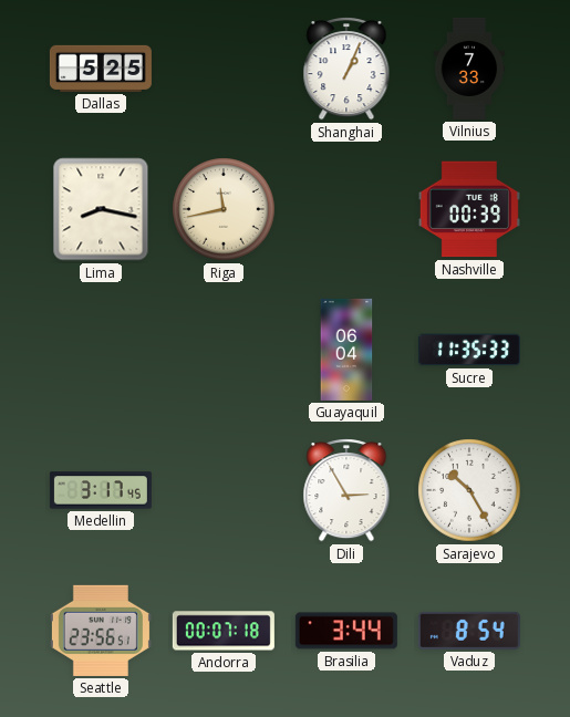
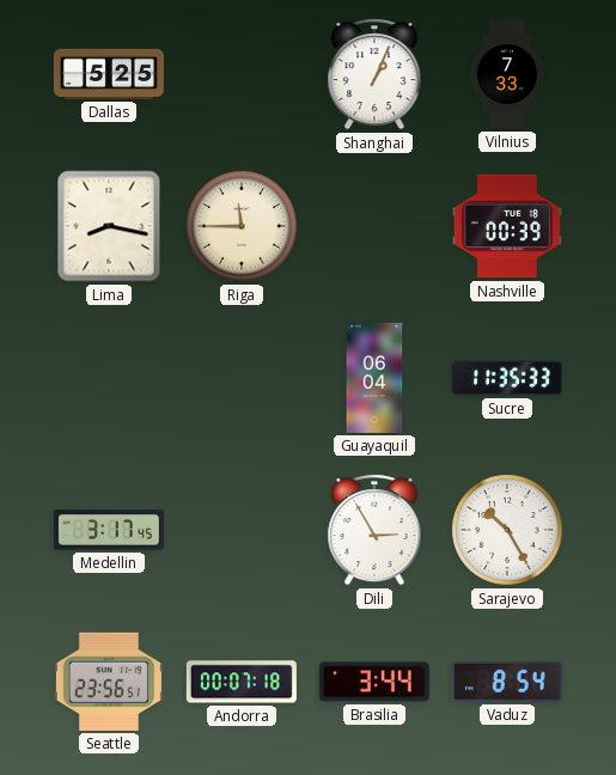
Riga: 11:43 -> 11:45 (242, 226)
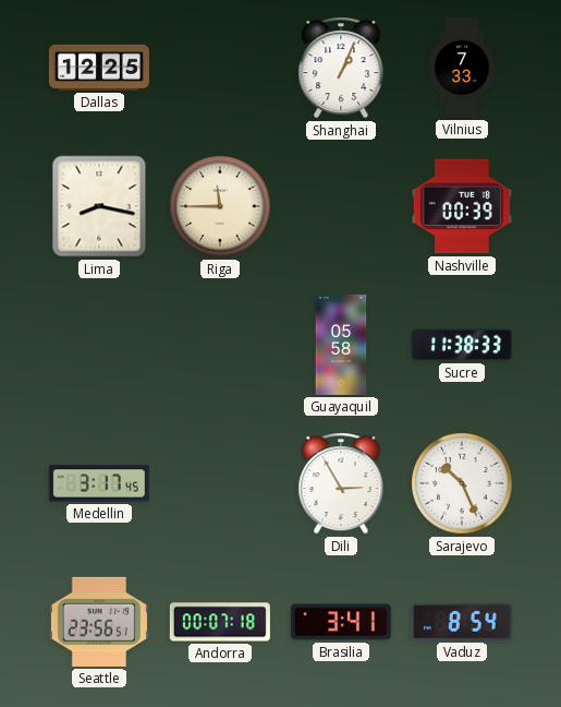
Dallas: 5:25 -> 12:25 (99, 68)
Guayaquil: 06:04 -> 05:58 (341, 345)
Sucre: 11:35 -> 11:38 (462, 345)
Sarajevo: 10:25 -> 10:26 (462, 483)
Brasilia: 3:44 -> 3:41 (341, 622)
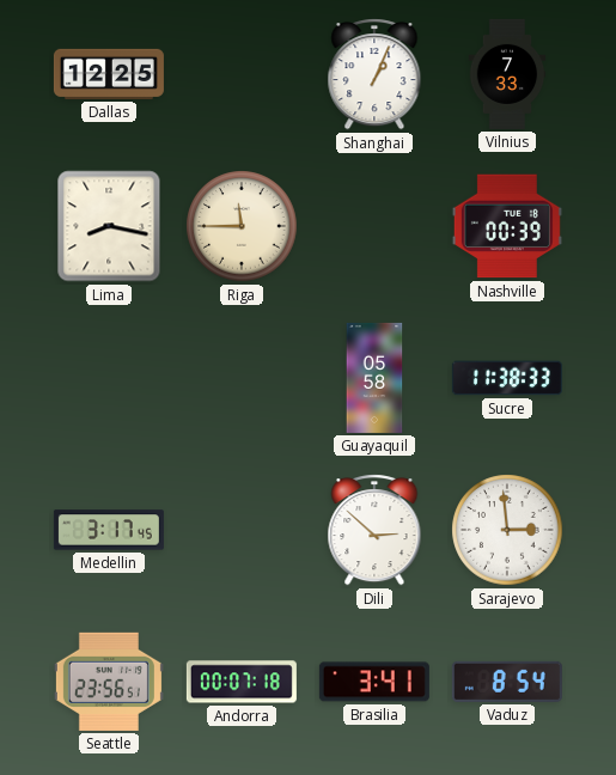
Dili: 2:55 -> 2:52 (374, 530)
Sarajevo: 10:26 -> 2:59 (507, 530)
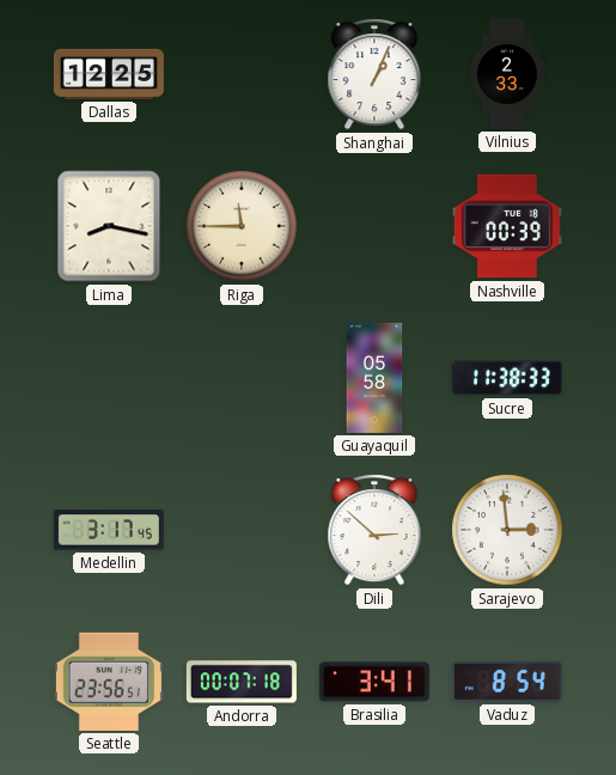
Vilnius: 7:33 -> 2:33 (507, 74)
